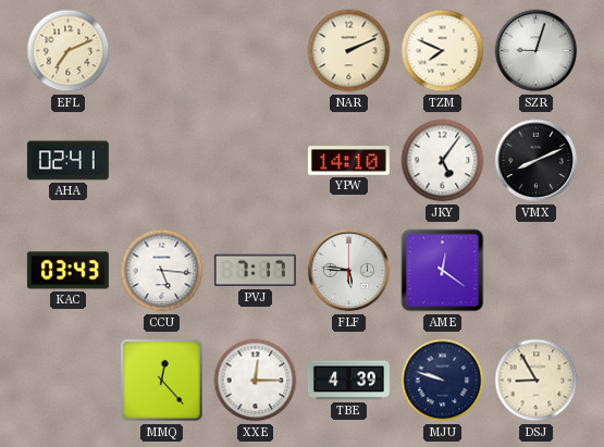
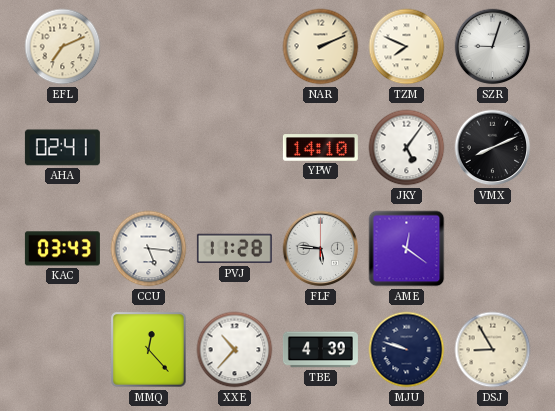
PVJ: 7:17 -> 11:28 (234, 249)
XXE: 12:15 -> 10:37 (235, 350)
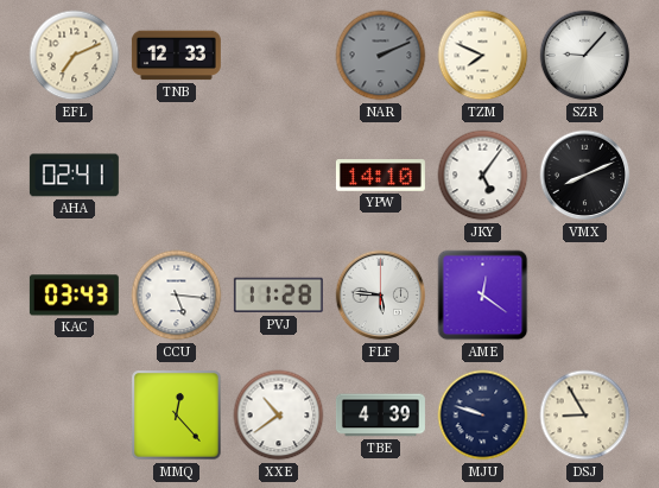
TNB: none -> 12:33 (176, 56)
NAR dial: cream -> grey (381, 56)
SZR: 9:03 -> 9:07 (585, 56)
XXE: 10:37 -> 10:39 (279, 416)
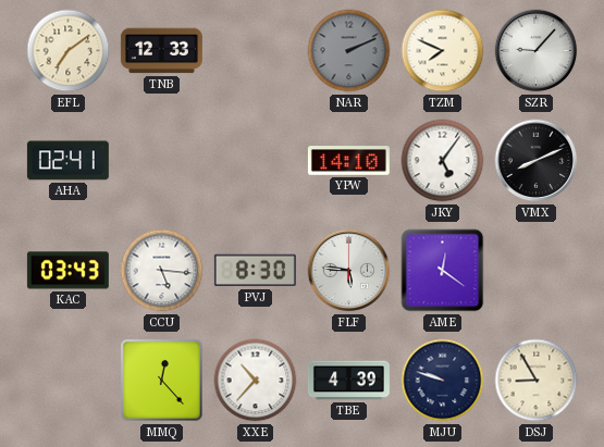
EFL: 7:11 -> 7:09 (69, 51)
PVJ: 11:28 -> 8:30 (255, 271)
XXE: 10:39 -> 10:37 (256, 381)
